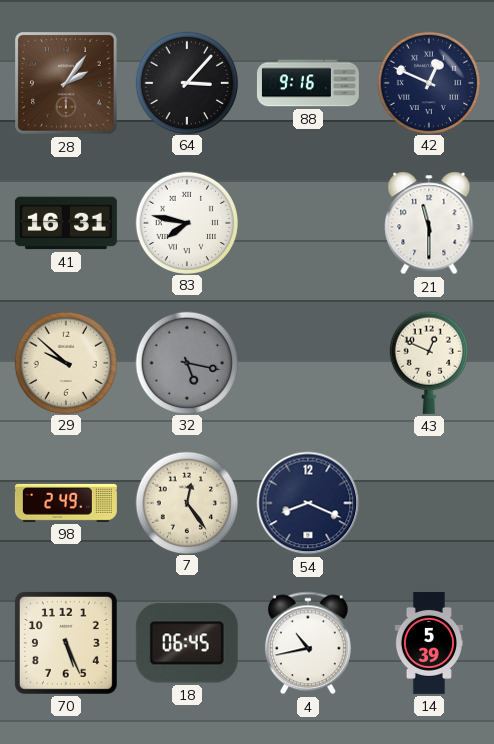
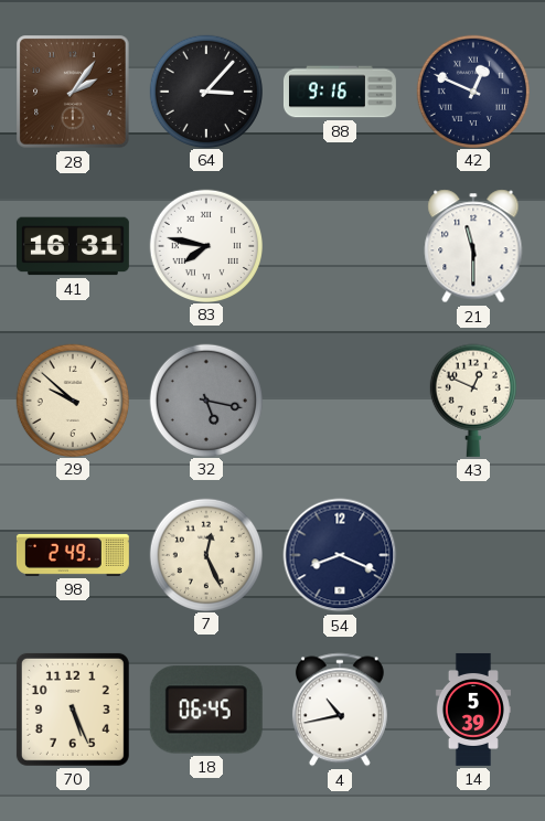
7: 12:24 -> 12:26 (205, 554)
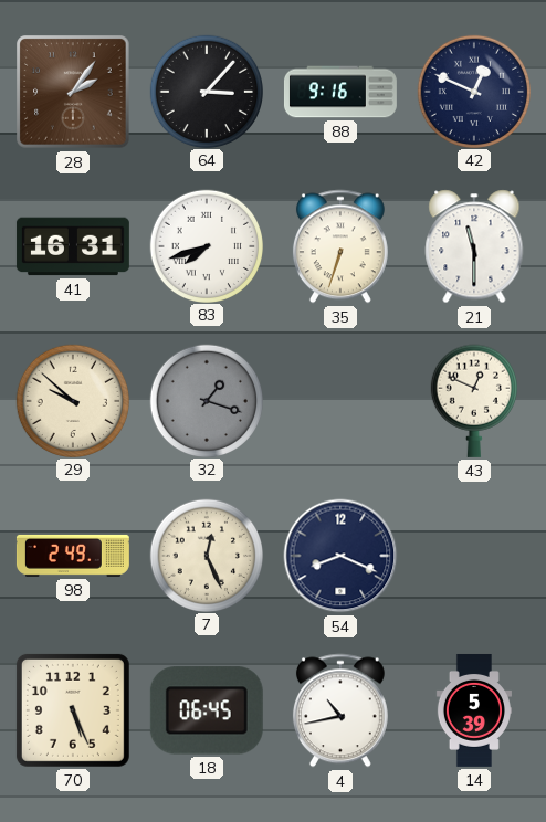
83: 7:47 -> 7:42 (206, 245)
35: none -> 6:33 (340, 246)
32: 5:17 -> 1:18 (206, 400)
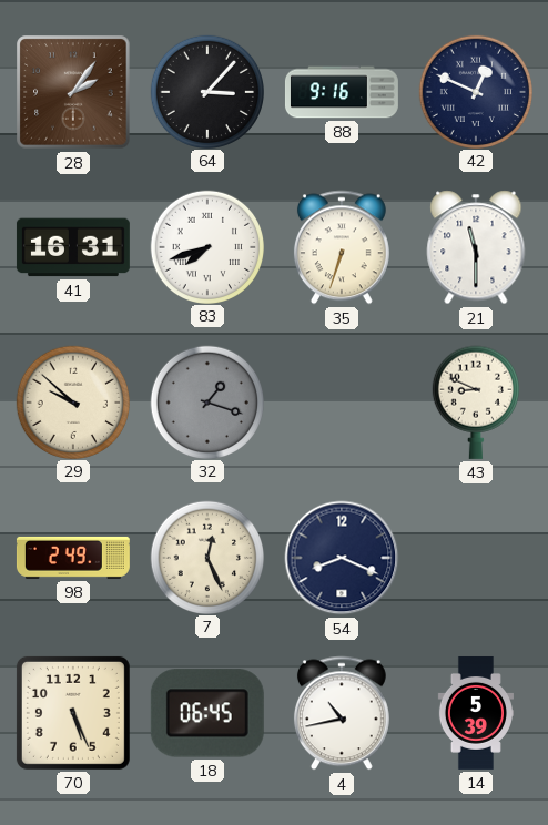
43: 12:49 -> 8:49 (475, 403)
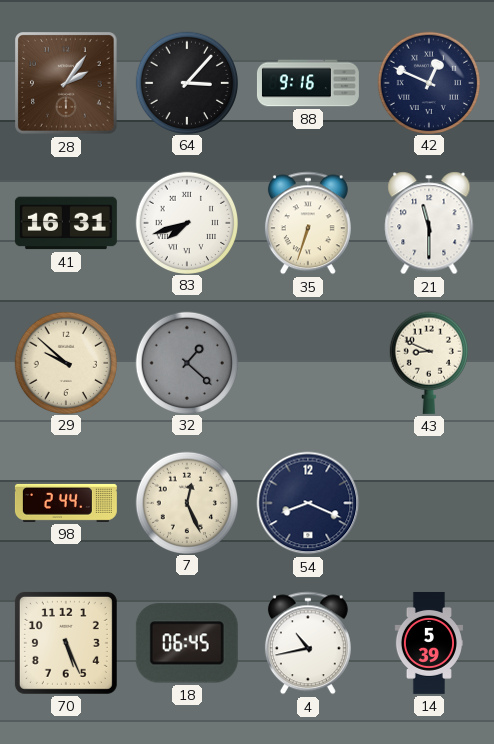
32: 1:18 -> 1:22 (186, 362)
98: 2:49 -> 2:44 (66, 503)
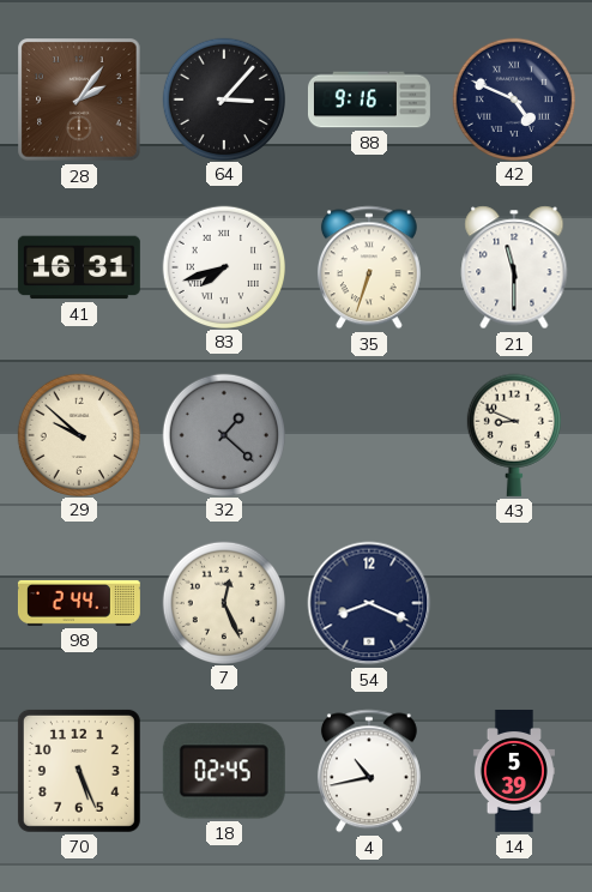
42: 12:49 -> 4:49 (513, 98)
18: 06:45 -> 02:45 (224, 771)
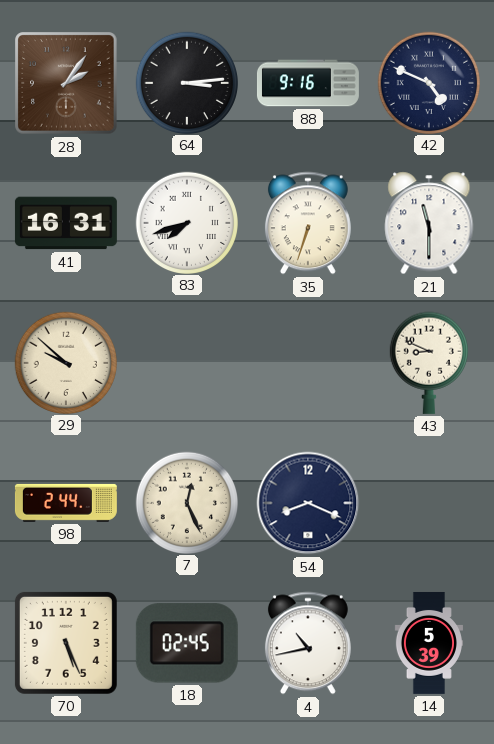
64: 3:07 -> 3:14 (186, 82)
32: 1:22 -> none (223, 434)
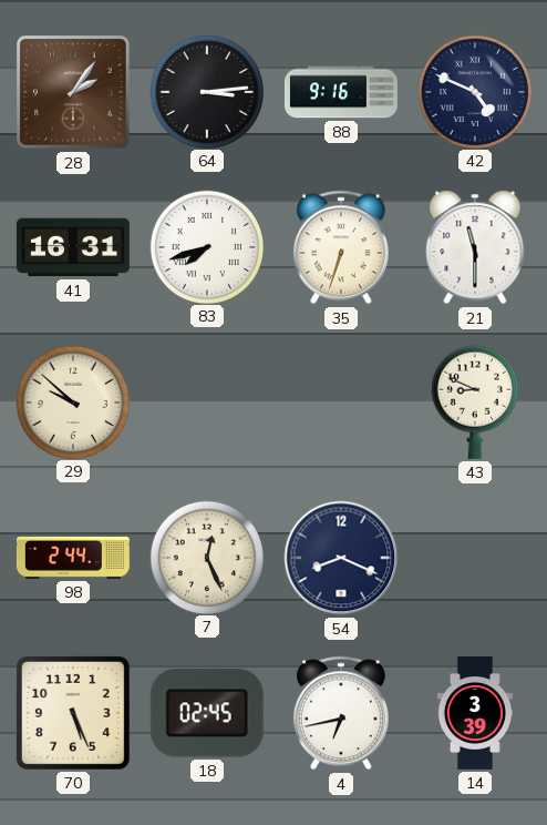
4: 10:43 -> 6:43 (341, 713)
14: 5:39 -> 3:39 (475, 713)
